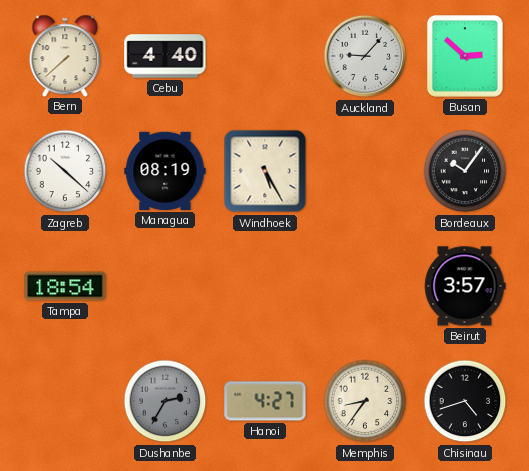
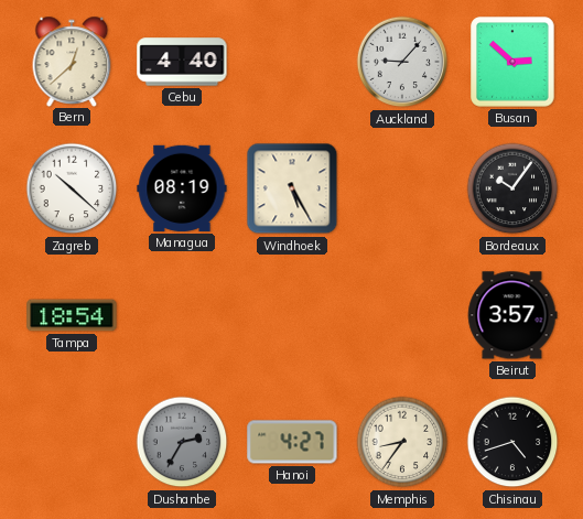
Bern: 7:38 -> 12:38 (72, 61)
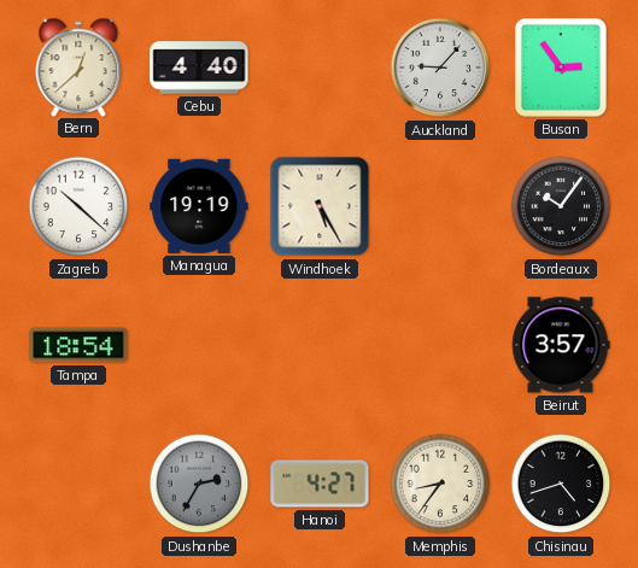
Busan: 2:52 -> 2:54 (561, 68)
Managua: 08:19 -> 19:19 (199, 206)
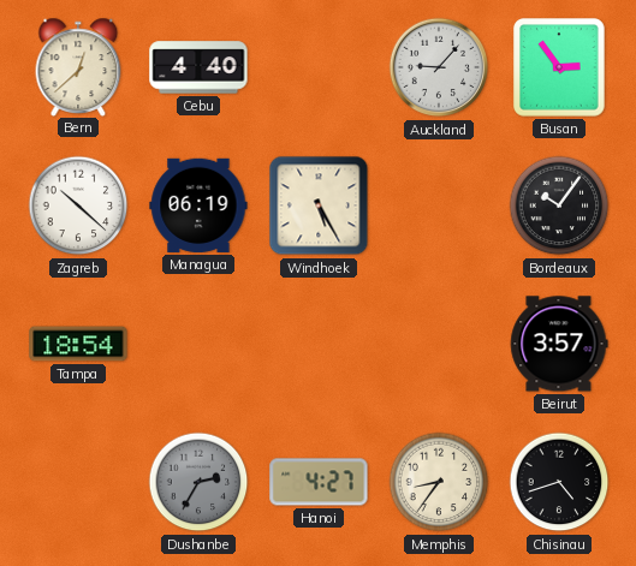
Managua: 19:19 -> 06:19 (198, 205)
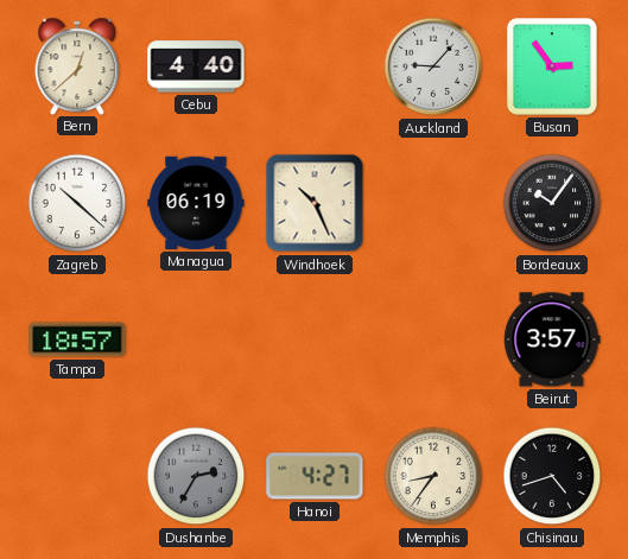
Windhoek: 5:25 -> 10:26 (315, 203)
Tampa: 18:54 -> 18:57 (77, 339)
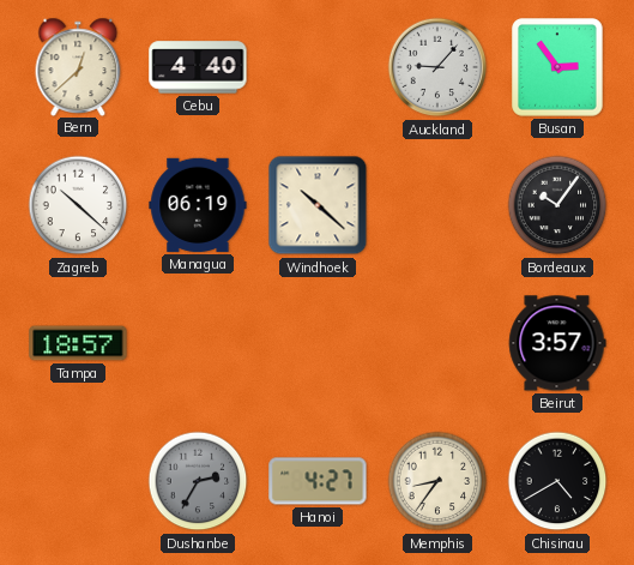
Windhoek: 10:26 -> 10:22 (318, 205)
Chisinau: 4:42 -> 4:40 (557, 481)
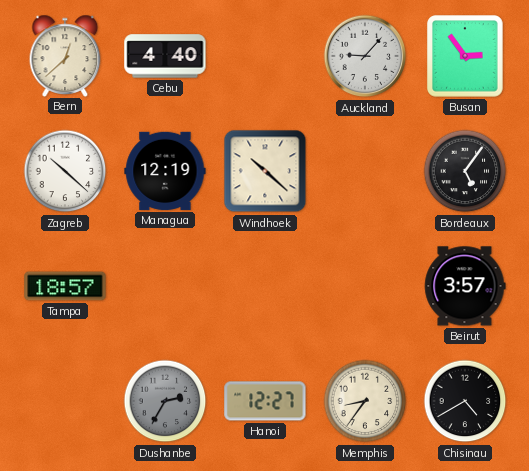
Managua: 06:19 -> 12:19 (165, 171)
Bordeaux: 10:06 -> 5:06 (465, 171)
Hanoi: 4:27 -> 12:27 (265, 401)
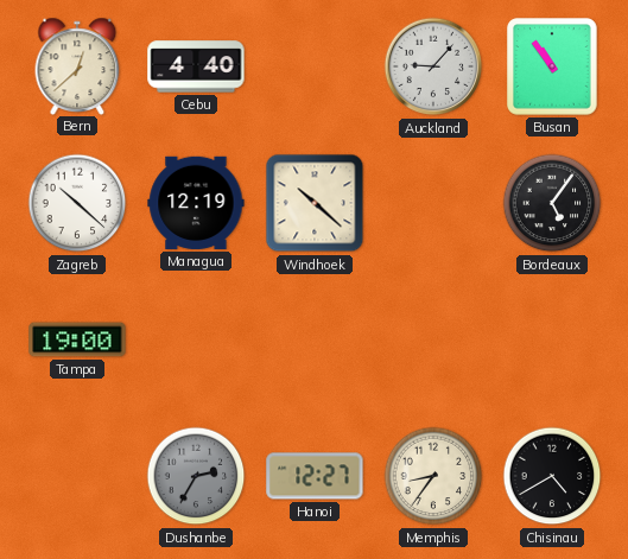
Busan: 2:54 -> 10:54 (552, 66)
Tampa: 18:57 -> 19:00 (77, 339)
Beirut: 3:57 -> none (465, 286)
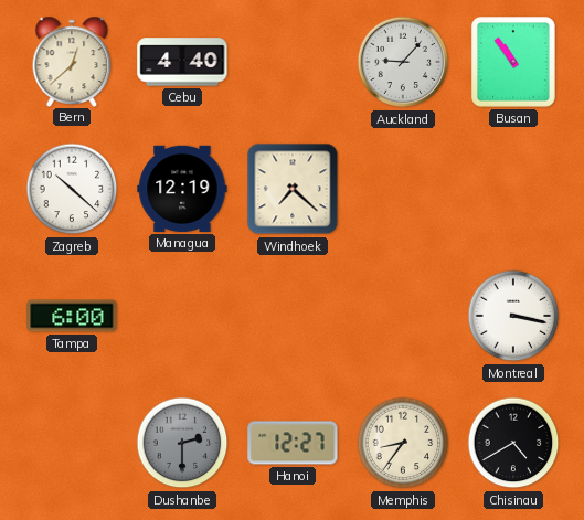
Windhoek: 10:22 -> 7:22 (293, 189)
Bordeaux: 5:06 -> none (552, 203)
Tampa: 19:00 -> 6:00 (72, 316)
Montreal: none -> 3:17 (513, 316)
Dushanbe: 2:35 -> 2:30 (182, 443)
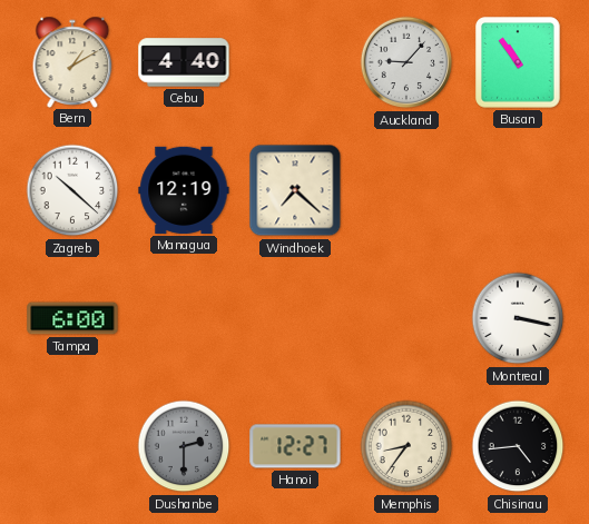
Bern: 12:38 -> 1:10 (72, 61)
Chisinau: 4:40 -> 4:44 (518, 446)
